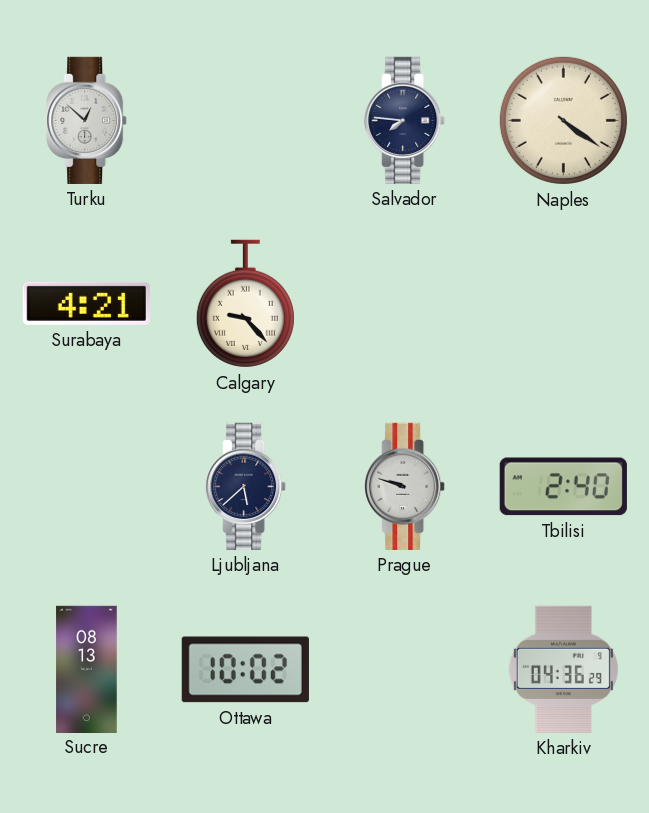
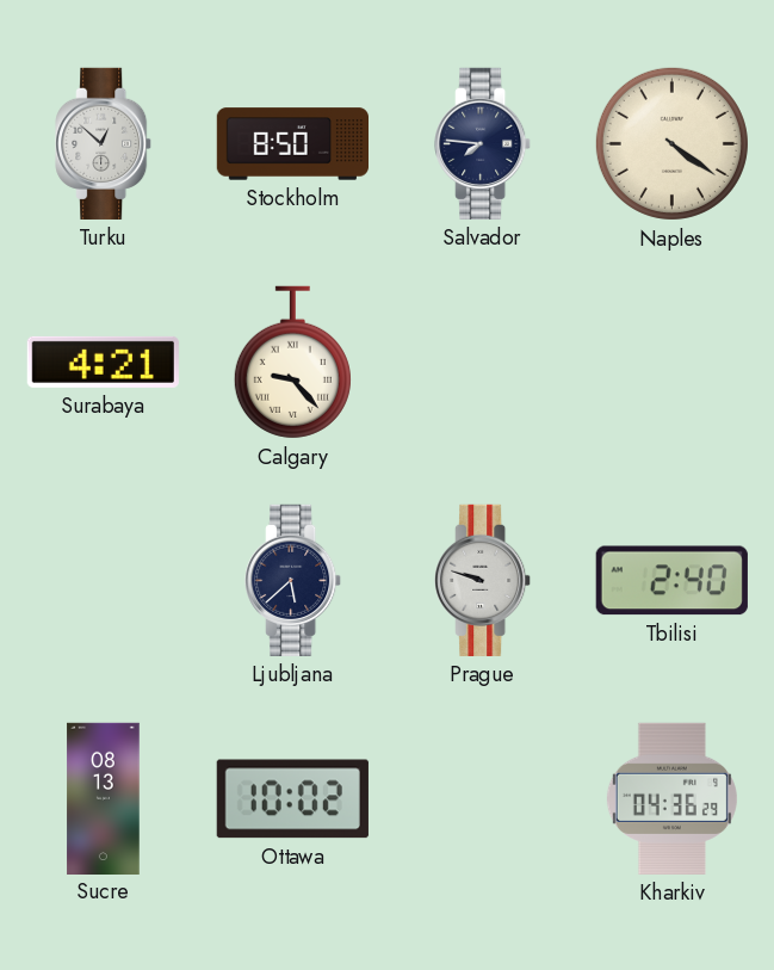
Stockholm: none -> 8:50 (292, 144)
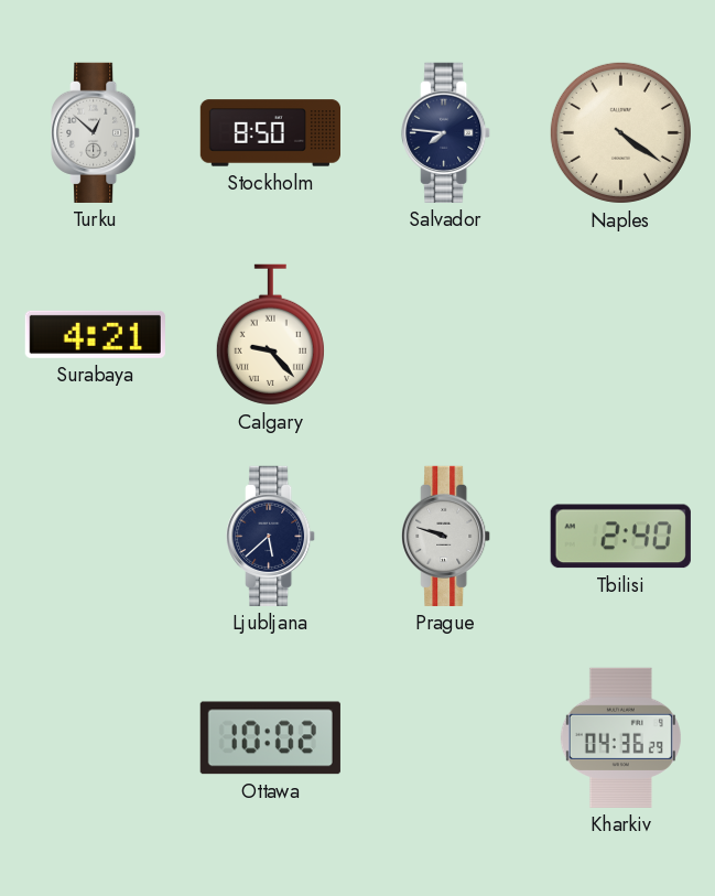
Sucre: 08:13 -> none (104, 798)
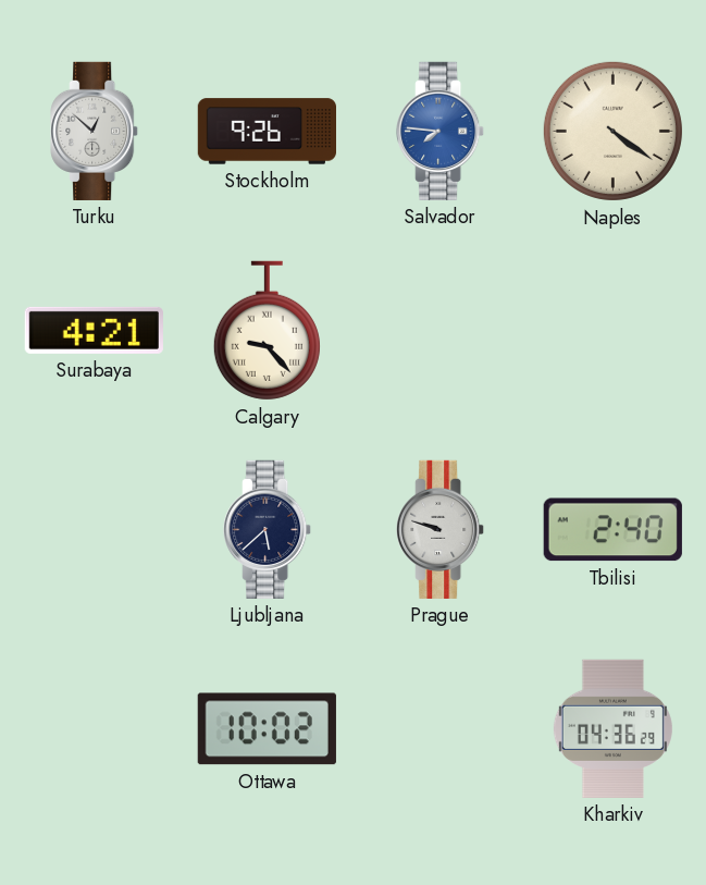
Stockholm: 8:50 -> 9:26 (267, 132)
Salvador dial: navy -> blue (441, 131)
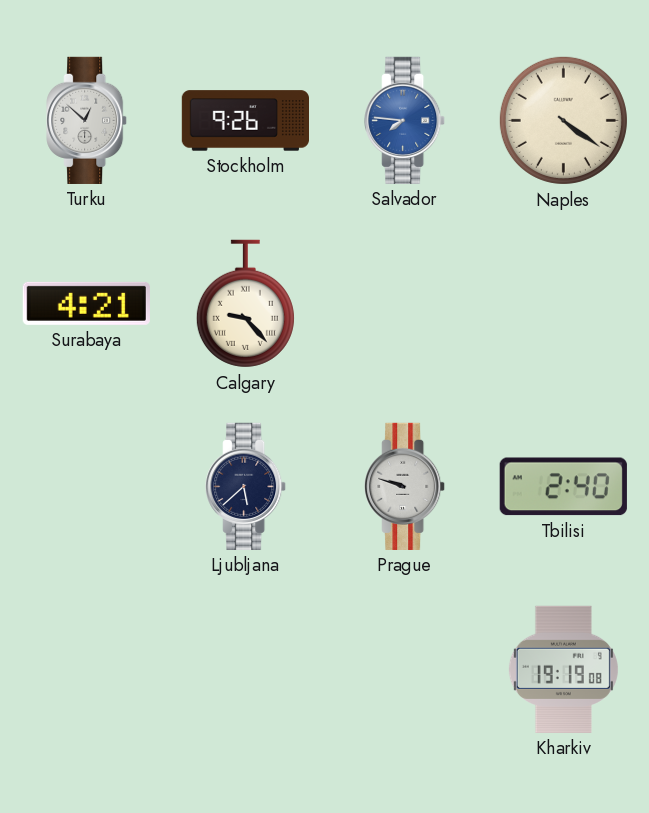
Ottawa: 10:02 -> none (267, 729)
Kharkiv: 04:36 -> 19:19 (563, 669)
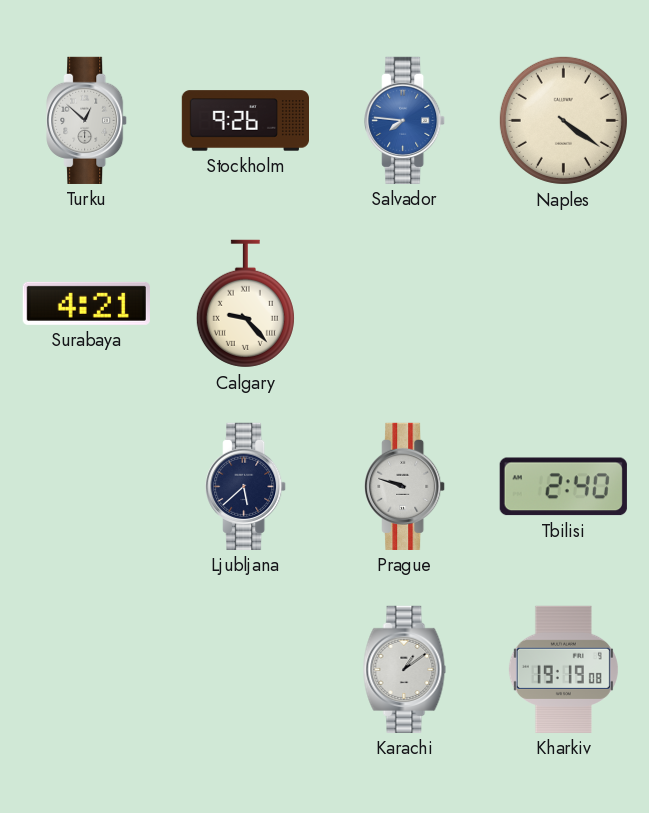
Karachi: none -> 1:09 (405, 669)
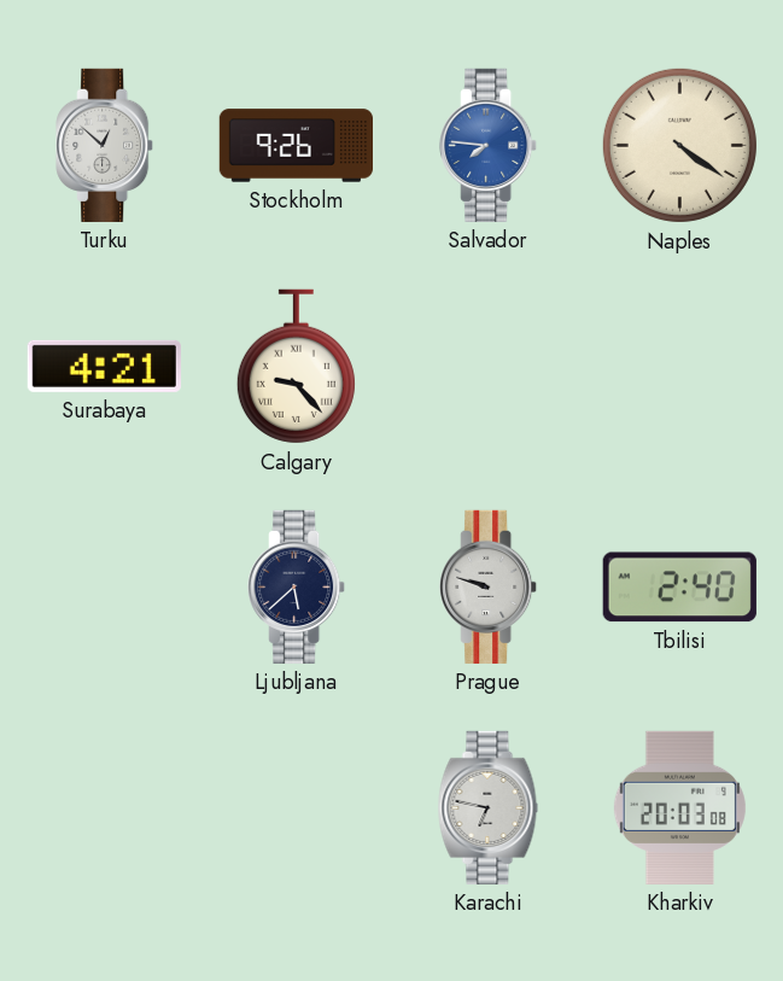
Karachi: 1:09 -> 6:47 (489, 807)
Kharkiv: 19:19 -> 20:03 (679, 807)
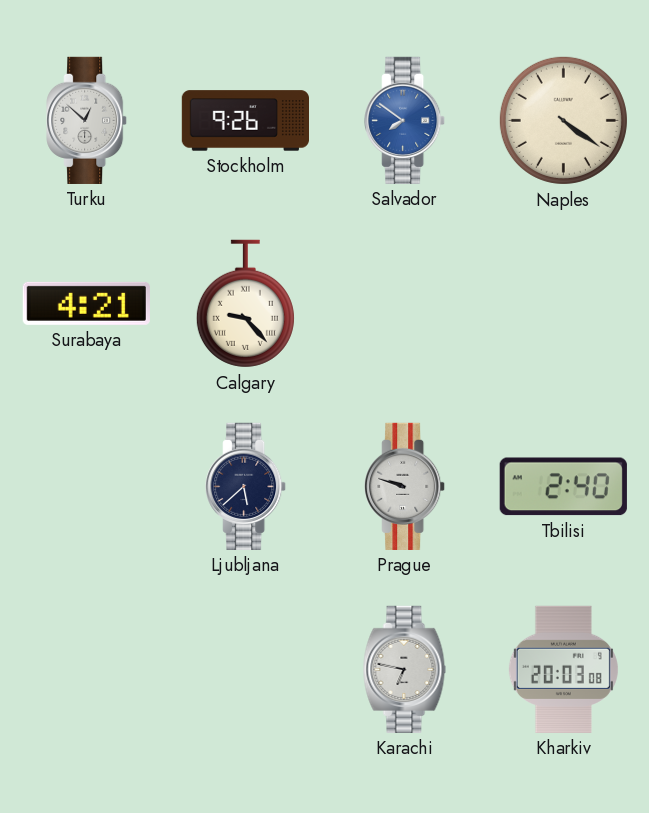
Salvador: 7:46 -> 7:51 (405, 120)
